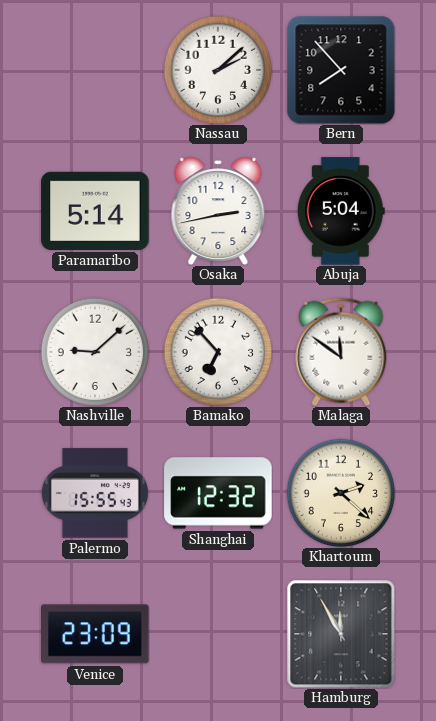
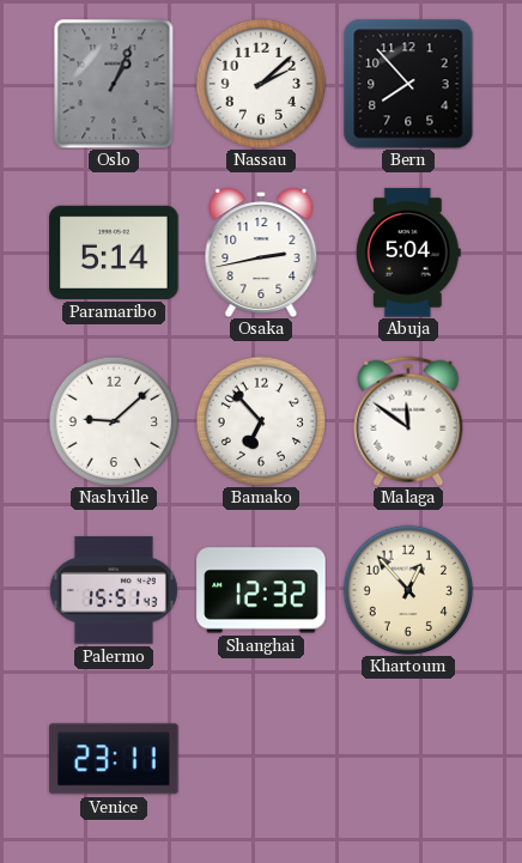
Oslo: none -> 1:04 (114, 84)
Palermo: 15:55 -> 15:51 (114, 590)
Khartoum: 2:22 -> 12:53 (408, 590)
Venice: 23:09 -> 23:11 (114, 759)
Hamburg: 11:55 -> none (341, 634)
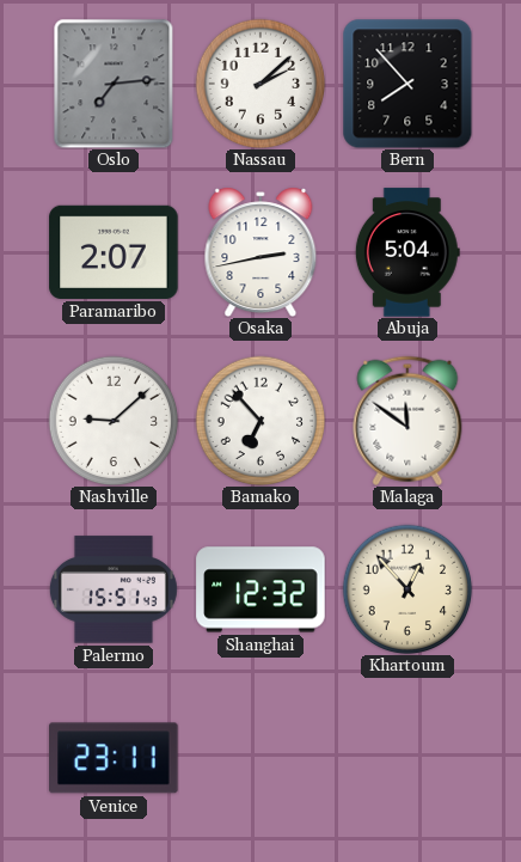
Oslo: 1:04 -> 7:14 (114, 84)
Paramaribo: 5:14 -> 2:07 (114, 252)
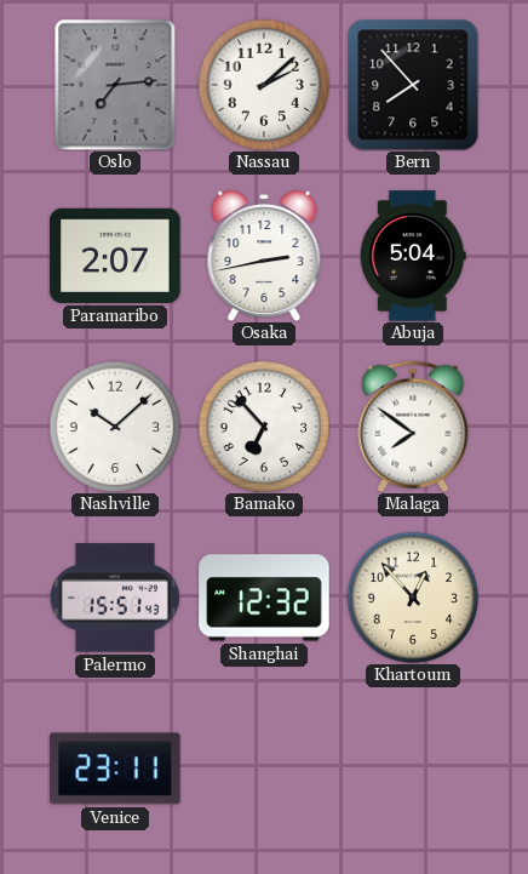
Nashville: 9:08 -> 10:08 (115, 427)
Malaga: 11:51 -> 7:51 (413, 427)
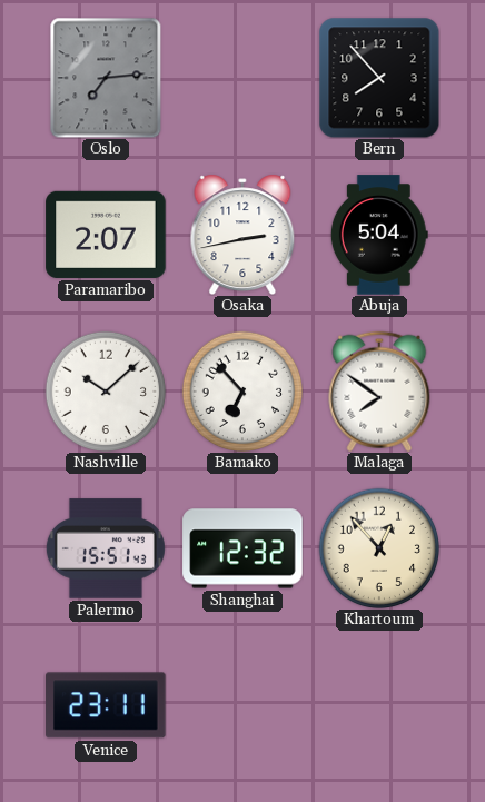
Nassau: 2:08 -> none (264, 85)
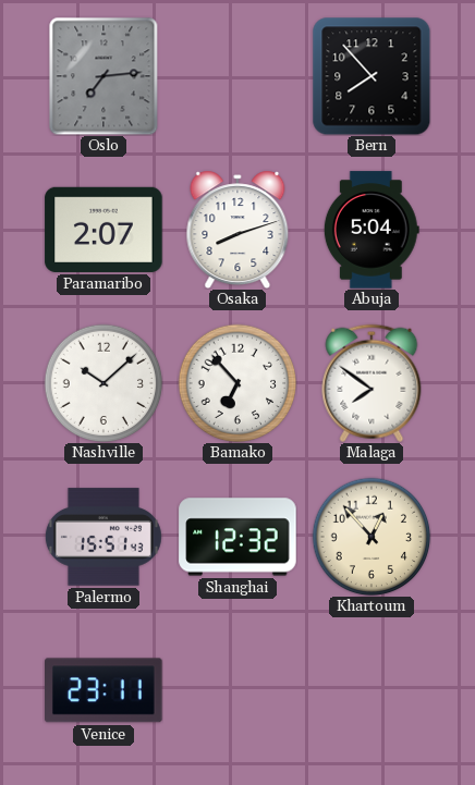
Osaka: 2:43 -> 8:12 (237, 230)
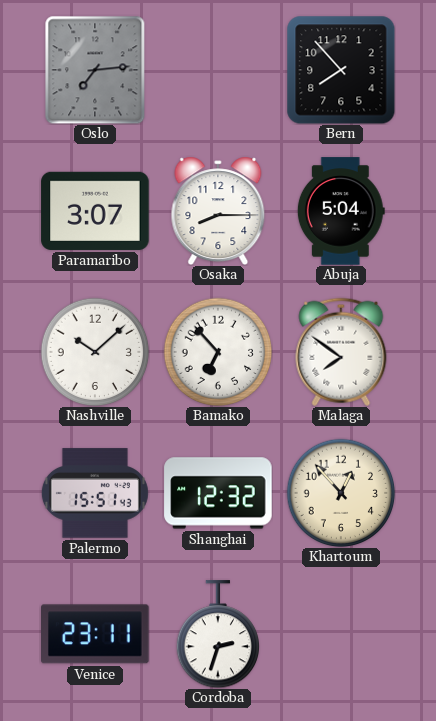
Paramaribo: 2:07 -> 3:07 (95, 211)
Osaka: 8:12 -> 8:15 (218, 211)
Cordoba: none -> 2:33 (217, 634)
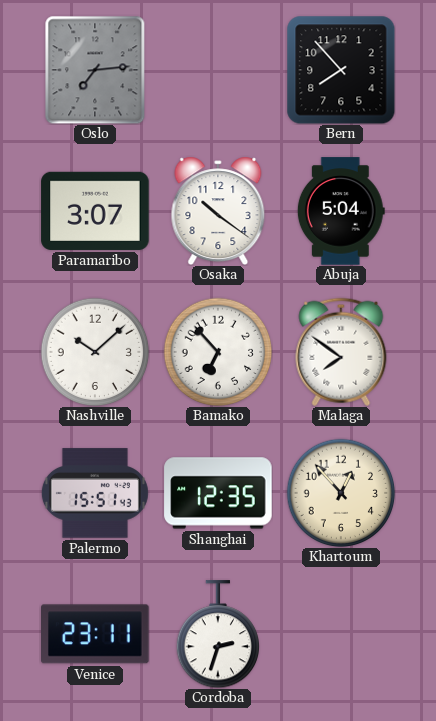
Osaka: 8:15 -> 10:21 (218, 211)
Shanghai: 12:32 -> 12:35 (218, 493)
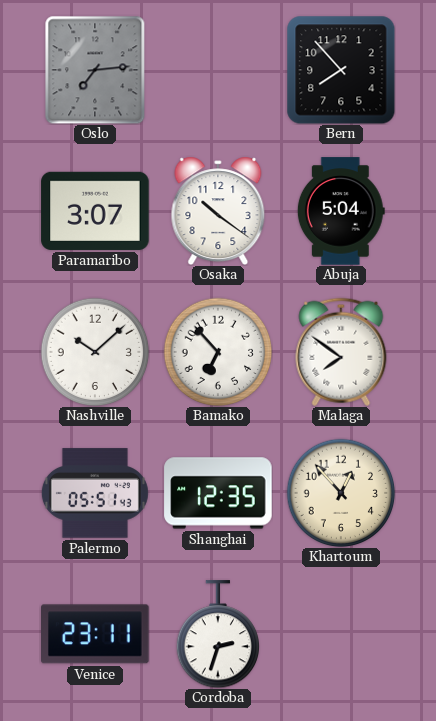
Palermo: 15:51 -> 05:51 (95, 493)
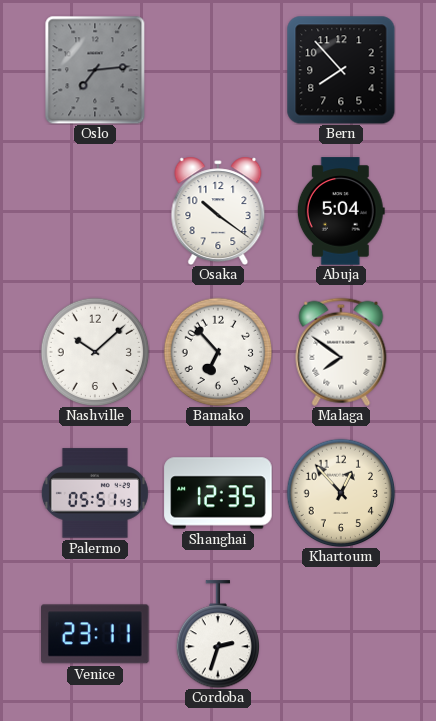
Paramaribo: 3:07 -> none (95, 211)
